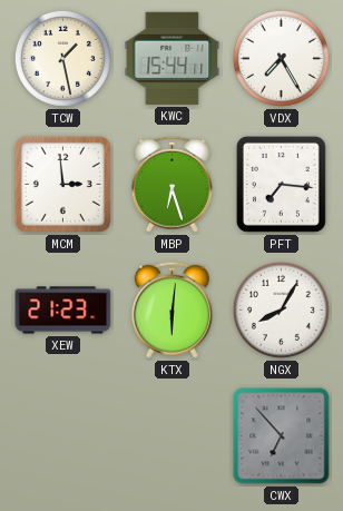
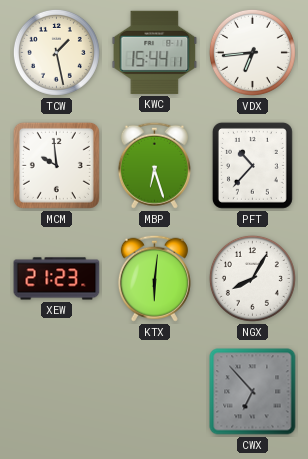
VDX: 7:25 -> 6:44 (252, 52)
MCM: 2:59 -> 9:59 (56, 165)
PFT: 7:16 -> 10:37 (252, 165)
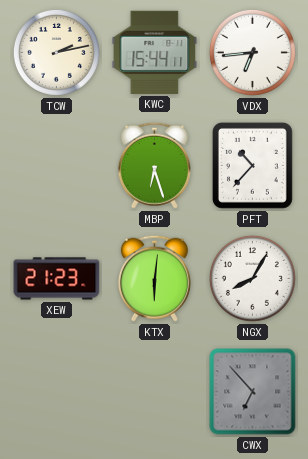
TCW: 1:28 -> 2:13 (56, 52)
MCM: 9:59 -> none (56, 165)
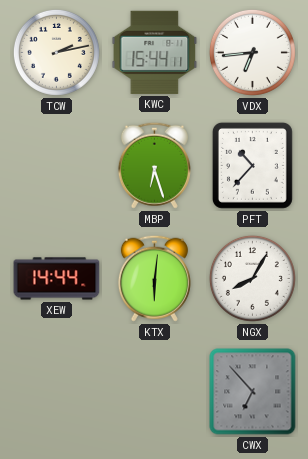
XEW: 21:23 -> 14:44 (57, 279)
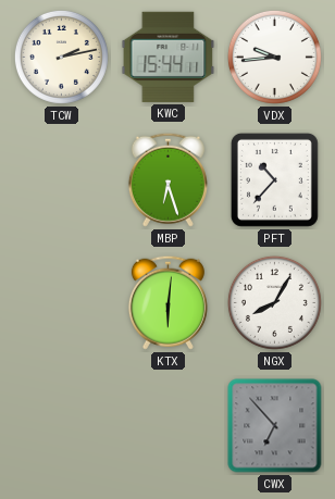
VDX: 6:44 -> 9:44 (274, 57)
XEW: 14:44 -> none (57, 279)
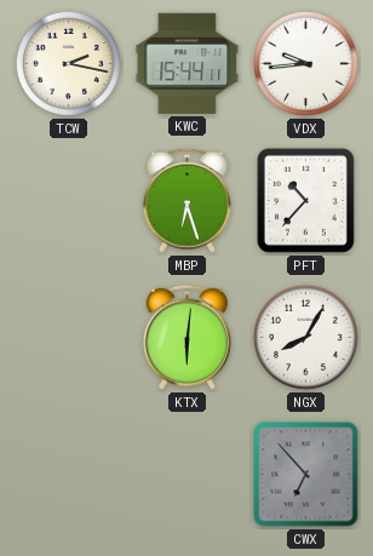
TCW: 2:13 -> 2:17 (68, 63)
